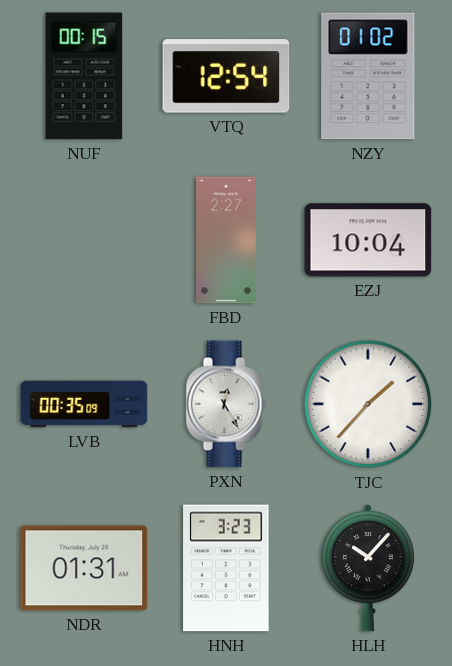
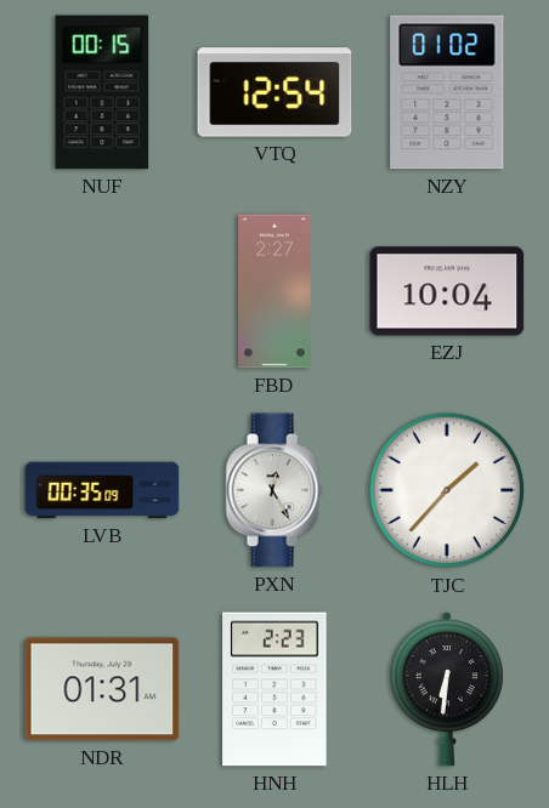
HNH: 3:23 -> 2:23 (274, 689)
HLH: 10:07 -> 6:31 (447, 689)
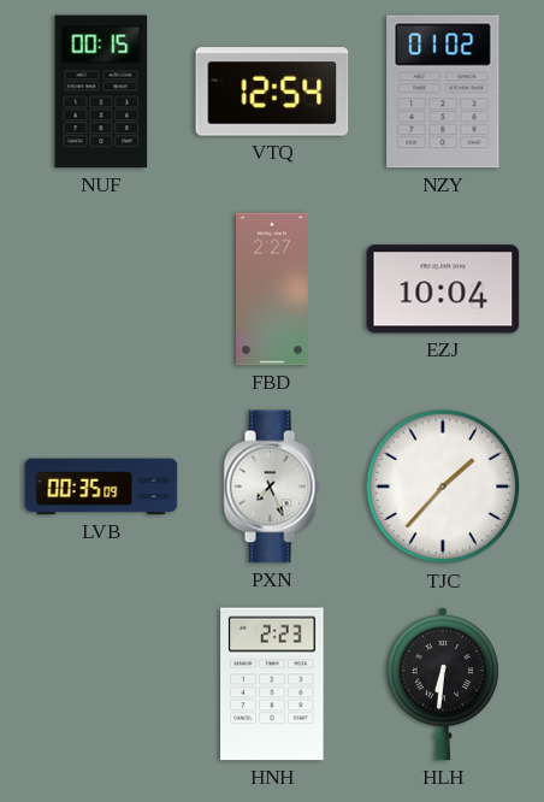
PXN: 12:25 -> 7:26 (272, 486)
NDR: 01:31 -> none (102, 689)
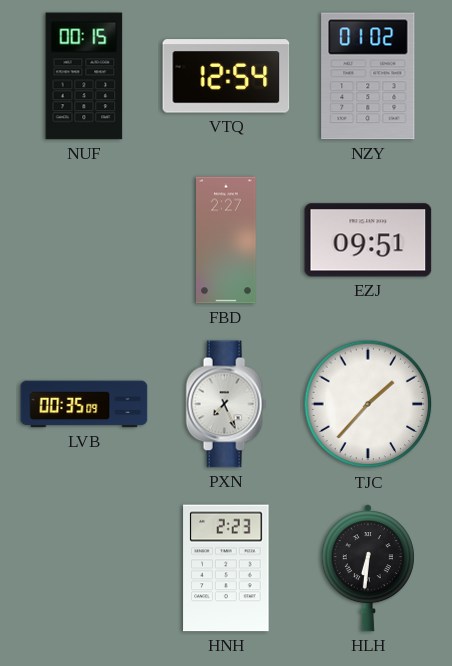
EZJ: 10:04 -> 09:51 (368, 240)
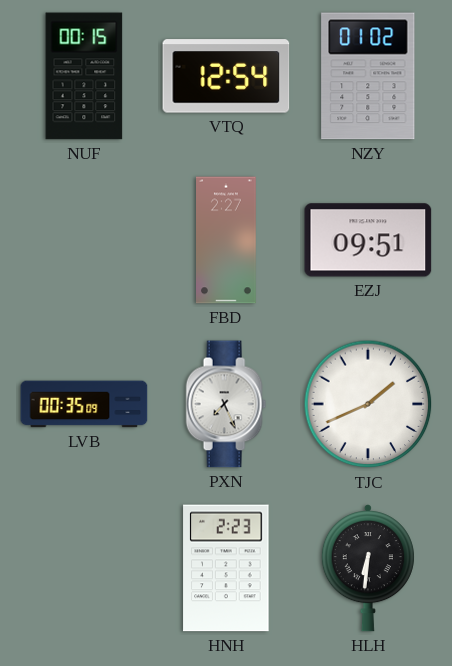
TJC: 1:37 -> 1:41 (368, 404)
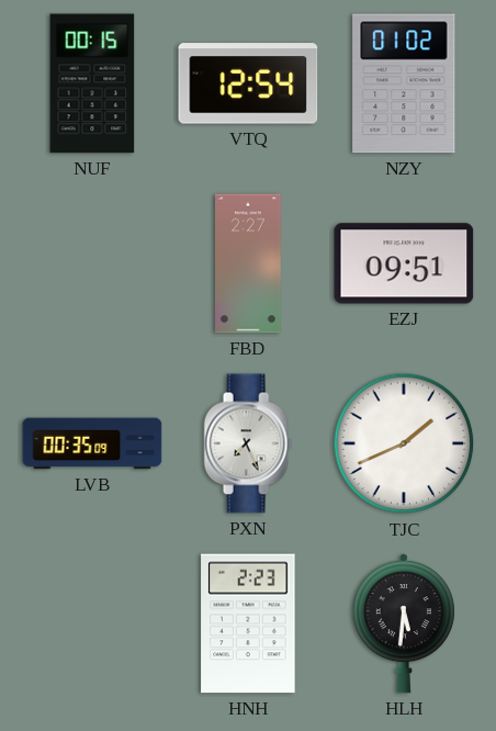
HLH: 6:31 -> 5:31 (404, 623)
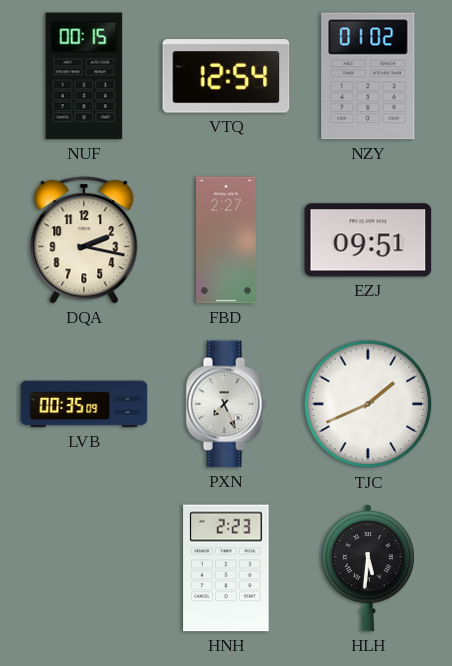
DQA: none -> 2:17 (84, 240)
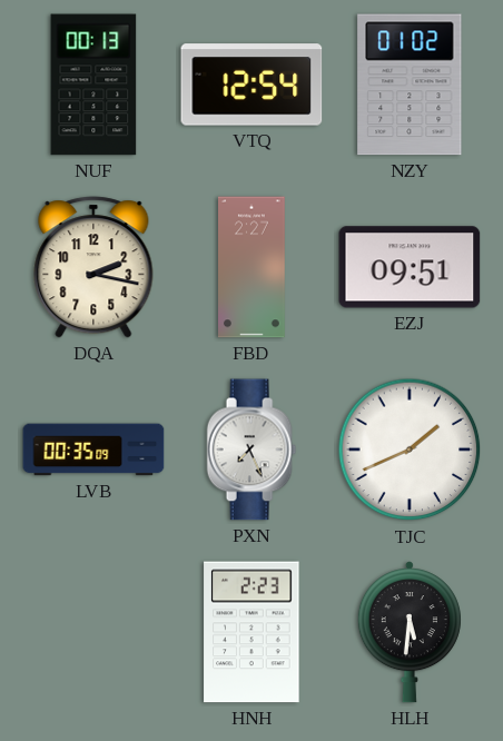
NUF: 00:15 -> 00:13 (93, 85)
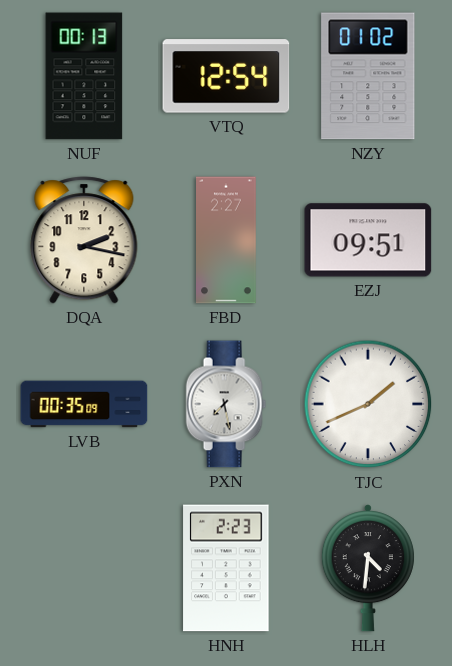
PXN: 7:26 -> 7:28 (226, 404)
HLH: 5:31 -> 4:31 (368, 568)
